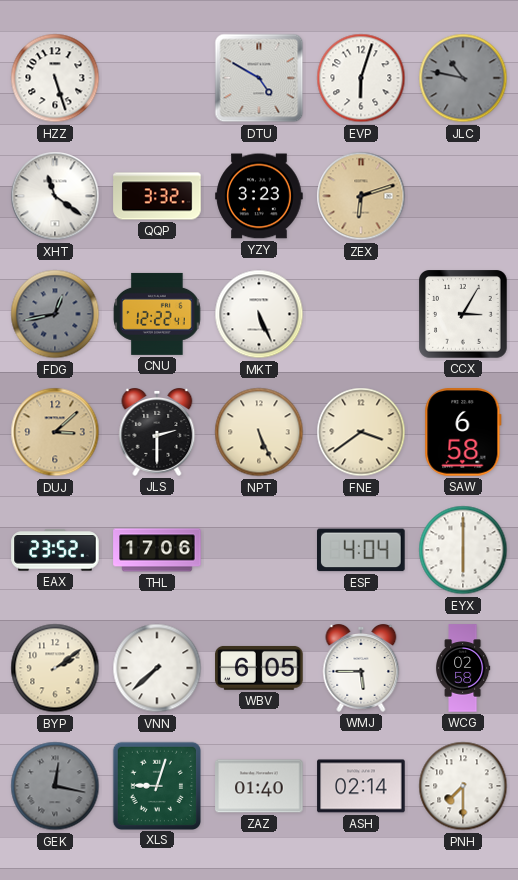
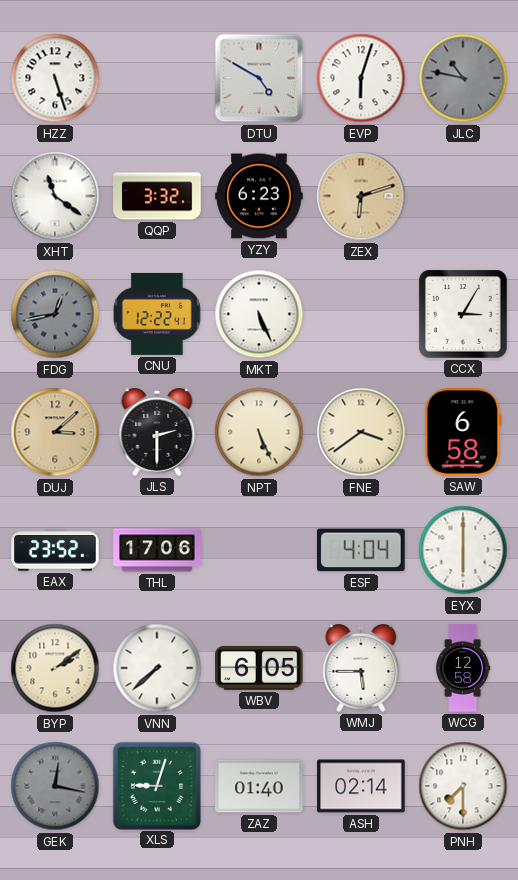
YZY: 3:23 -> 6:23 (259, 196)
WCG: 02:58 -> 12:58 (464, 668)
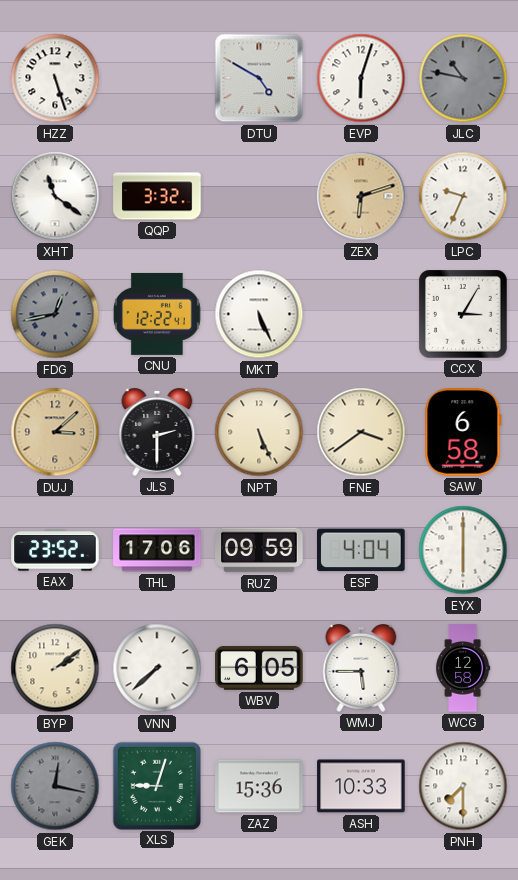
YZY: 6:23 -> none (259, 196)
LPC: none -> 9:34 (463, 196)
RUZ: none -> 09:59 (259, 550)
ZAZ: 01:40 -> 15:36 (259, 786)
ASH: 02:14 -> 10:33 (361, 786)
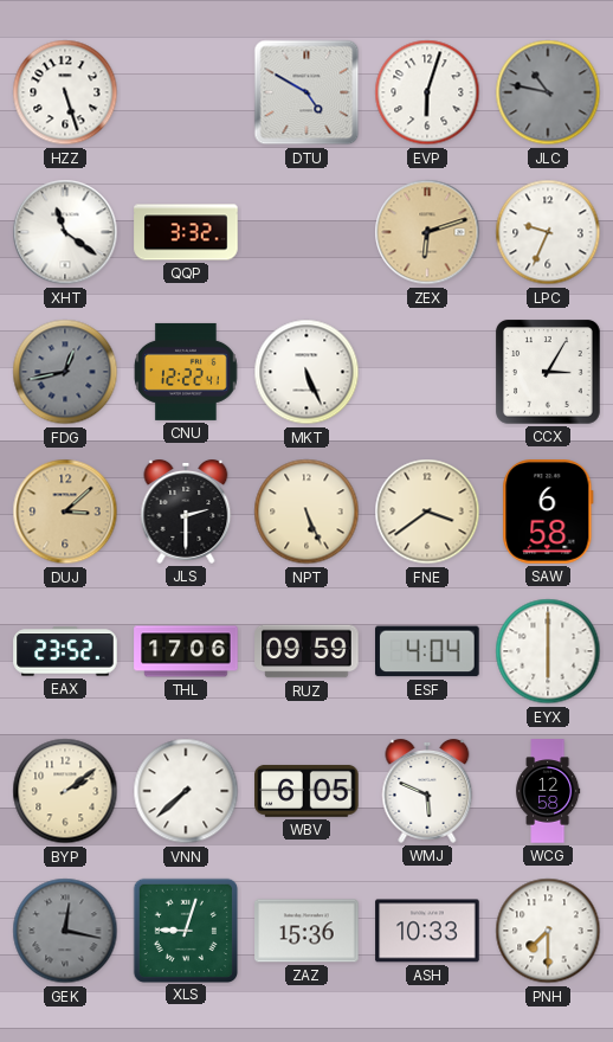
WMJ: 5:45 -> 5:49 (427, 792)
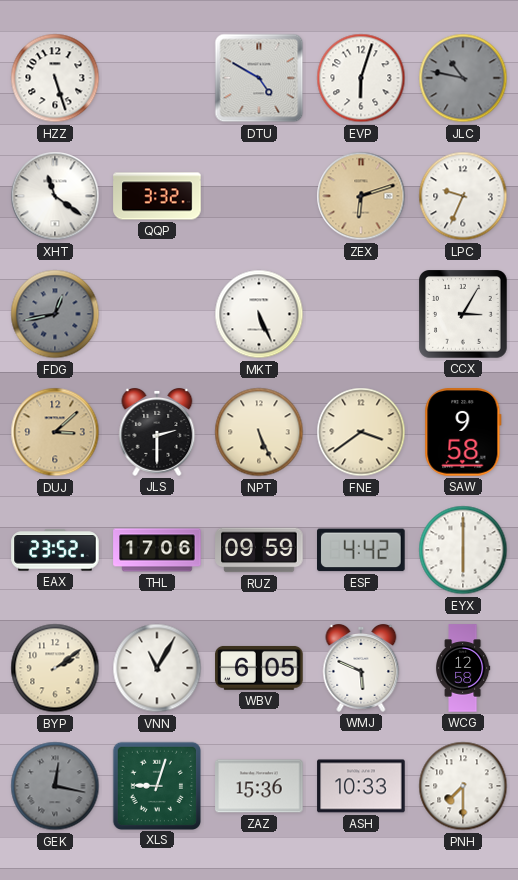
CNU: 12:22 -> none (186, 372)
SAW: 6:58 -> 9:58 (463, 432)
ESF: 4:04 -> 4:42 (361, 550)
VNN: 7:38 -> 11:05 (157, 668)
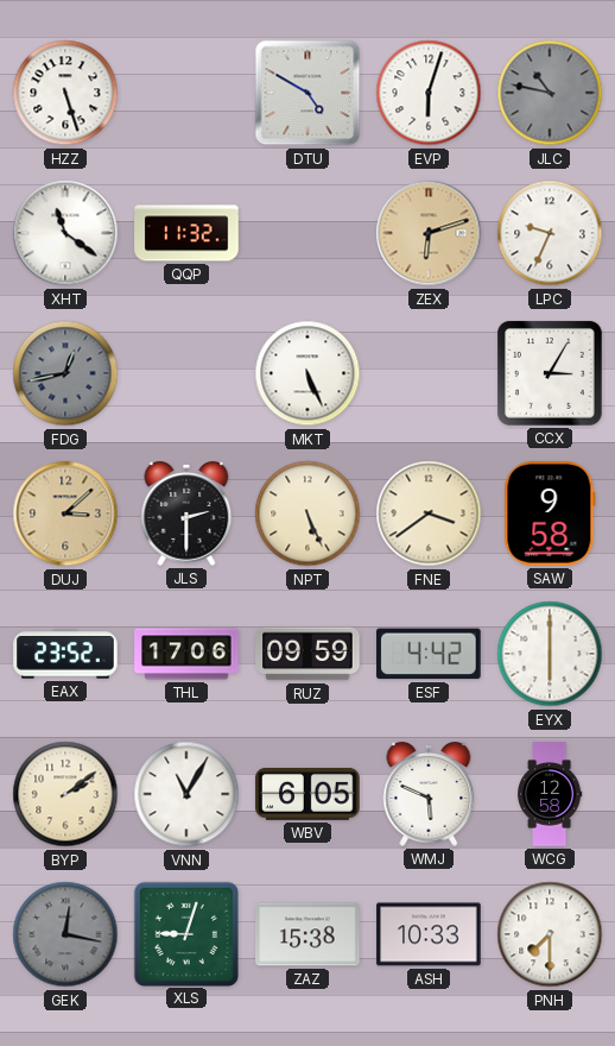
QQP: 3:32 -> 11:32 (186, 233)
ZAZ: 15:36 -> 15:38 (307, 934)
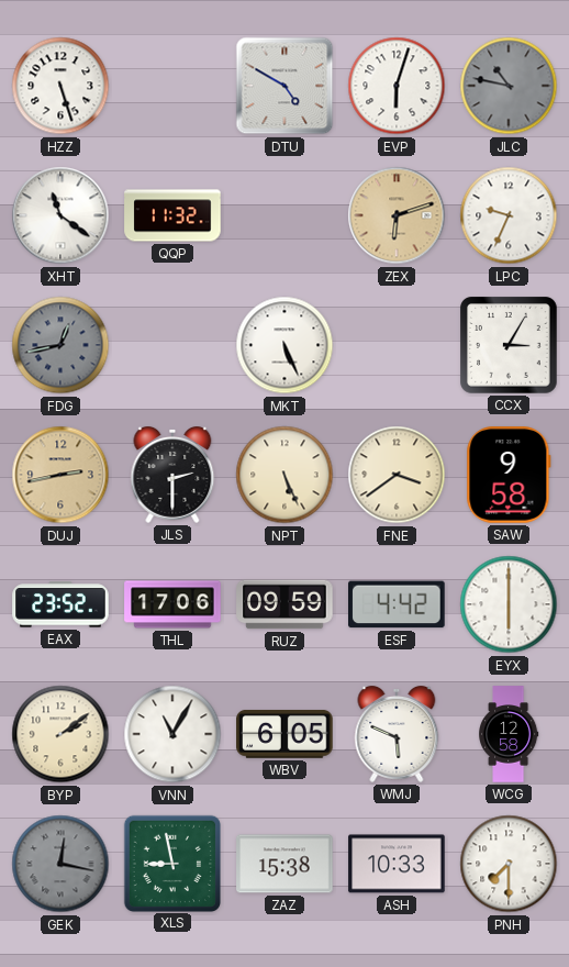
DUJ: 3:08 -> 2:43 (60, 475)
XLS: 9:03 -> 8:58 (171, 863)
